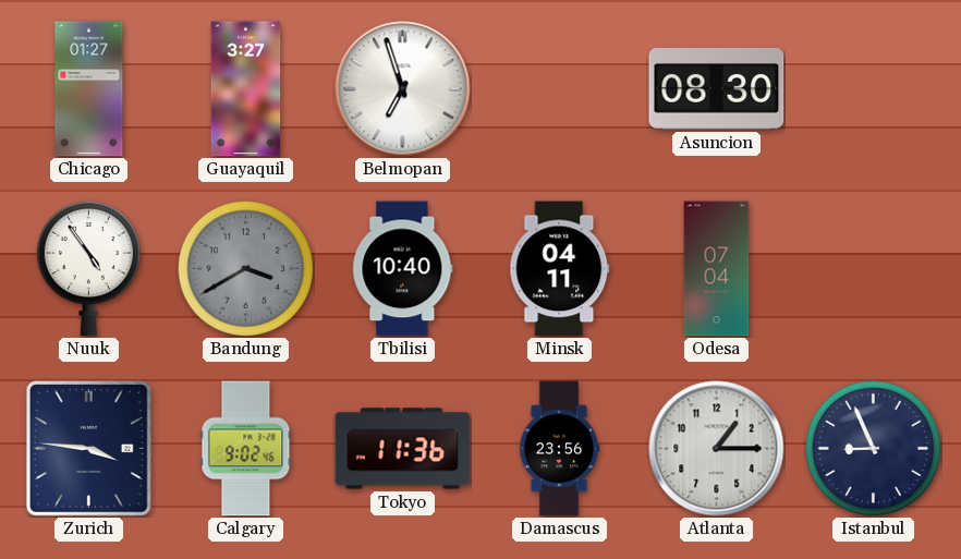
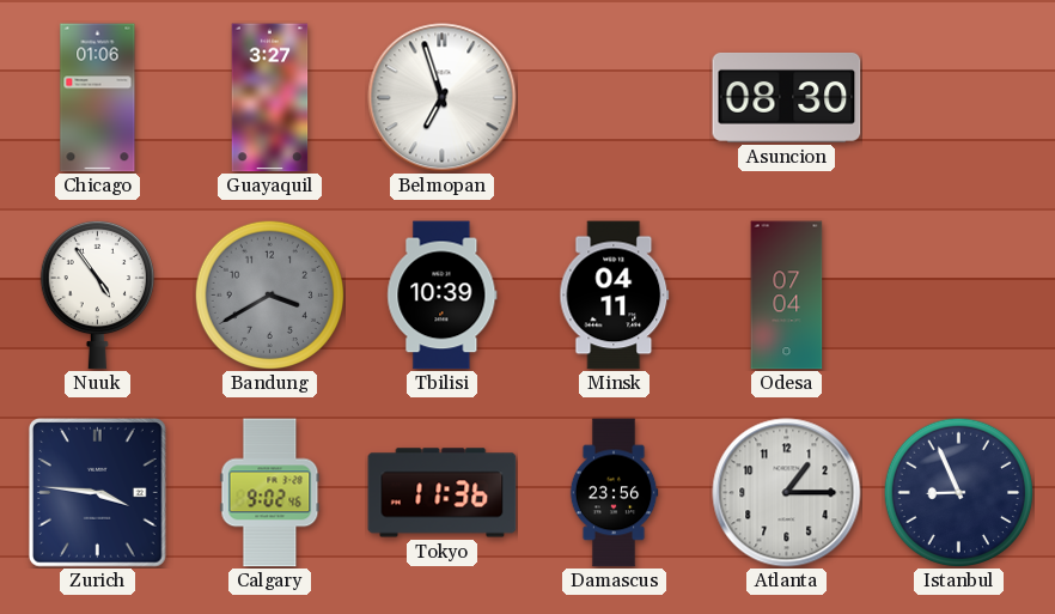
Chicago: 01:27 -> 01:06 (98, 98)
Tbilisi: 10:40 -> 10:39 (443, 296)
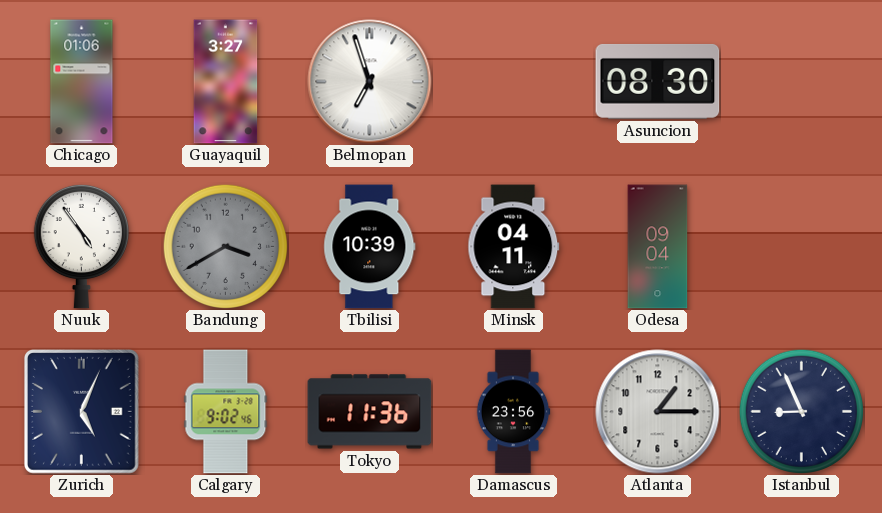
Odesa: 07:04 -> 09:04 (658, 247)
Zurich: 3:46 -> 5:04 (82, 412)
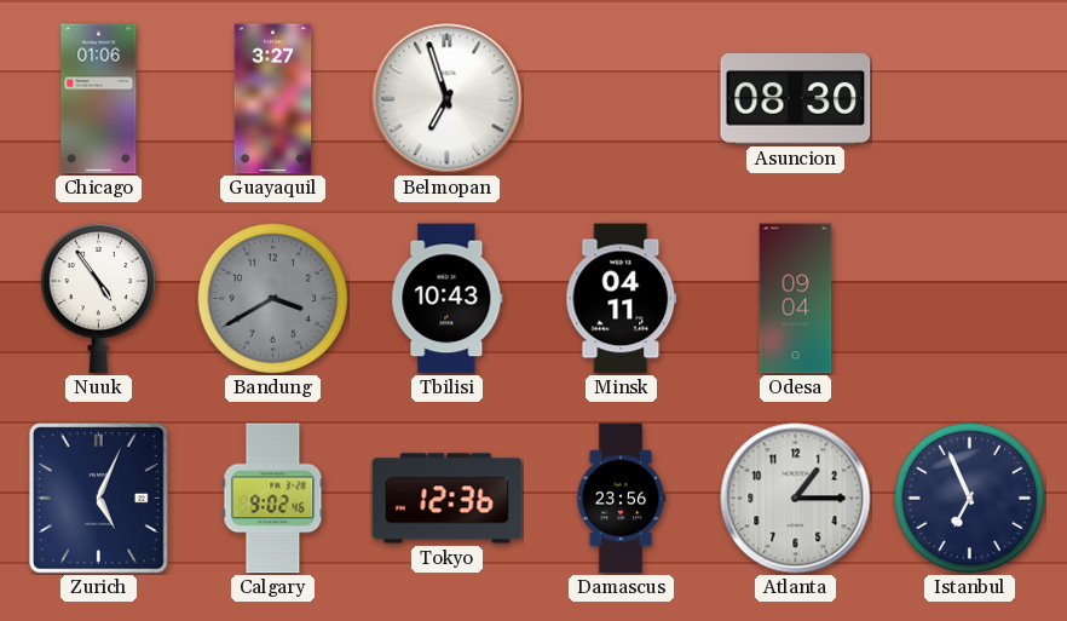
Tbilisi: 10:39 -> 10:43 (448, 299)
Tokyo: 11:36 -> 12:36 (448, 499)
Istanbul: 8:56 -> 6:56 (969, 498)
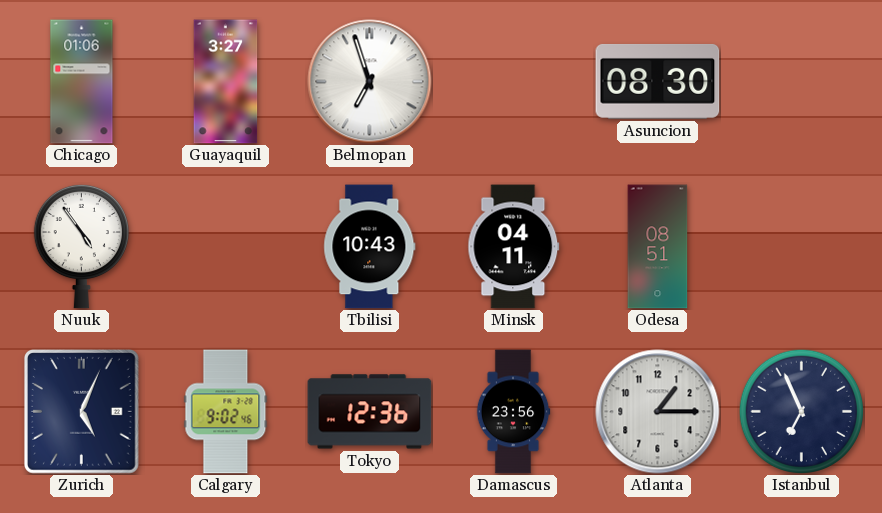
Bandung: 3:40 -> none (272, 298)
Odesa: 09:04 -> 08:51 (658, 247)
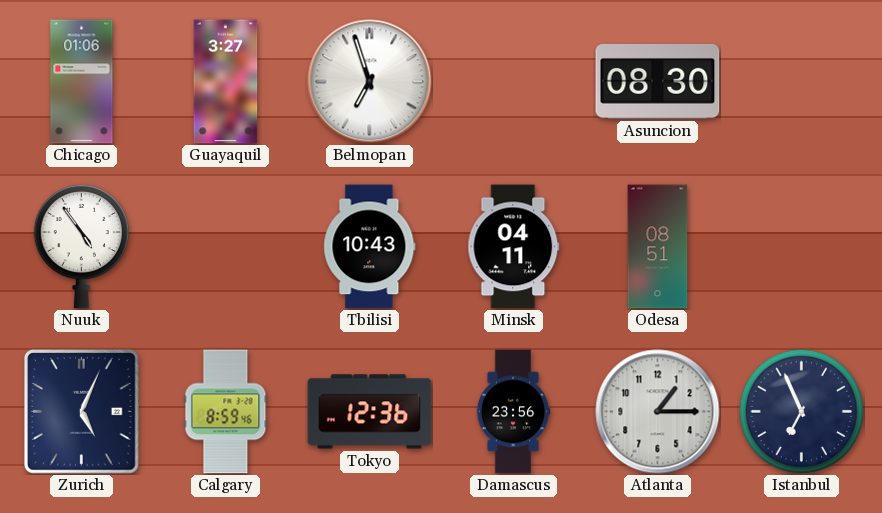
Calgary: 9:02 -> 8:59 (226, 412)
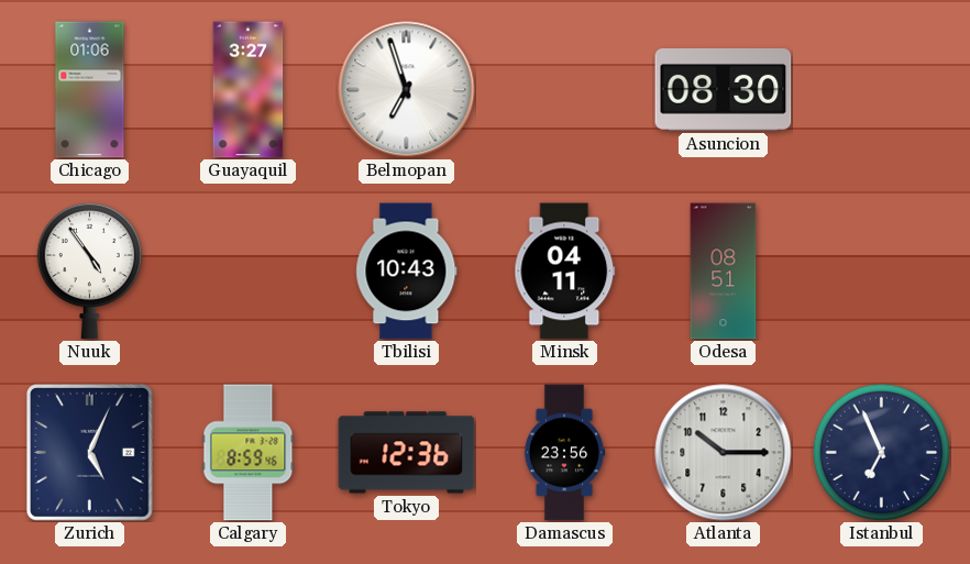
Atlanta: 1:15 -> 10:15 (724, 453)
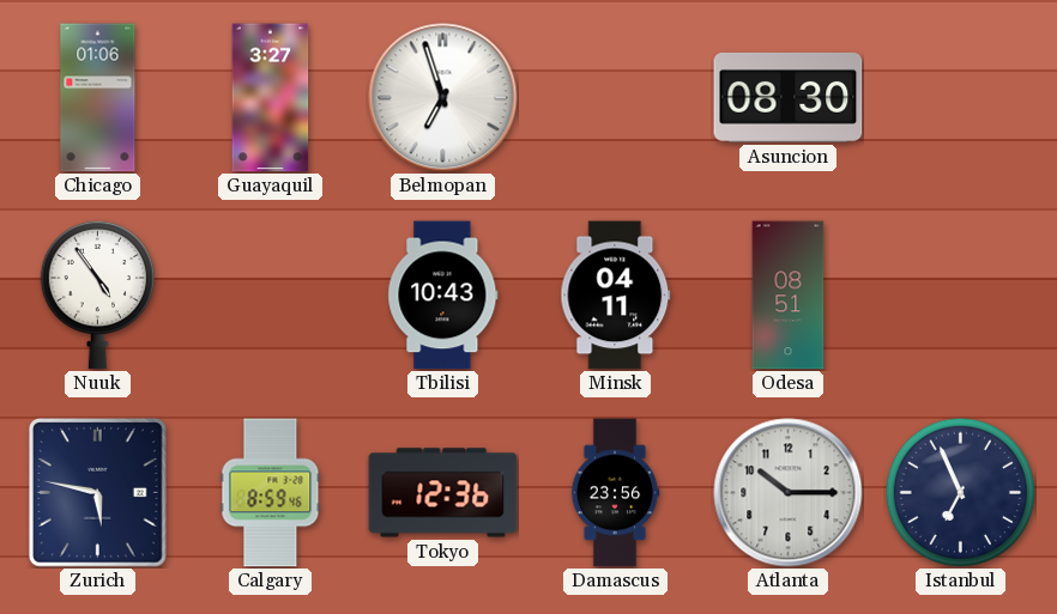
Zurich: 5:04 -> 5:47 (98, 493)
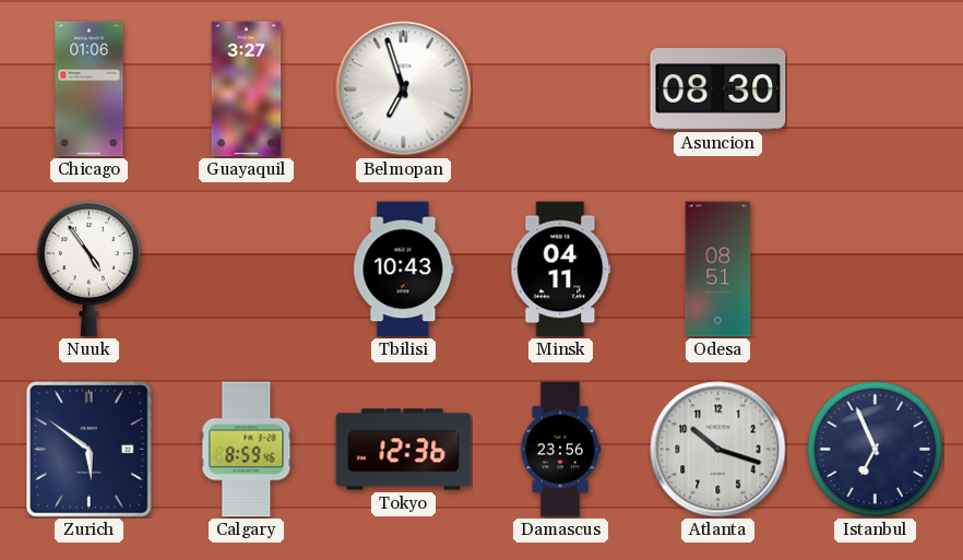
Zurich: 5:47 -> 5:51 (90, 450)
Atlanta: 10:15 -> 10:18 (718, 450)
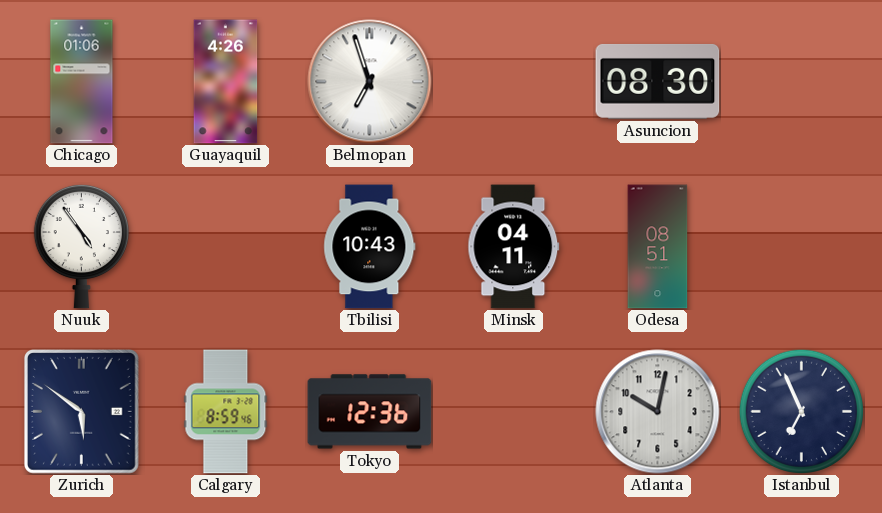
Guayaquil: 3:27 -> 4:26 (226, 82)
Damascus: 23:56 -> none (560, 450)
Atlanta: 10:18 -> 10:02 (658, 412)
